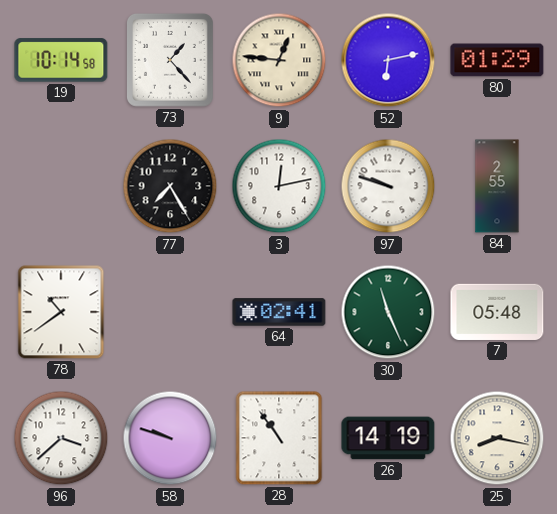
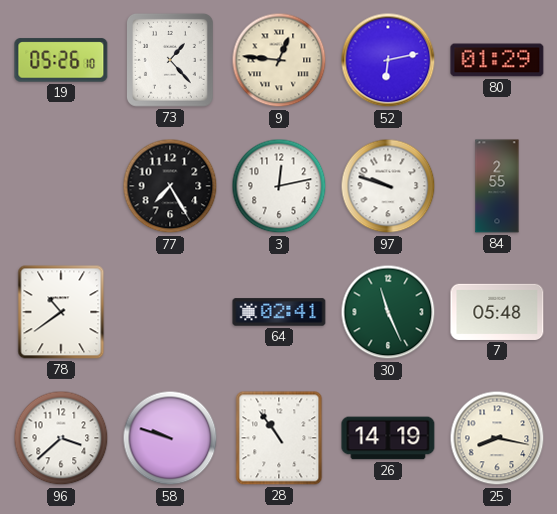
19: 10:14 -> 05:26 (61, 60)
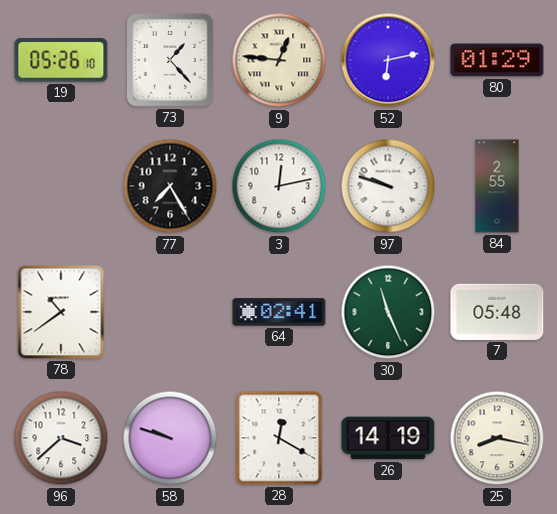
28: 10:54 -> 12:20 (279, 438)
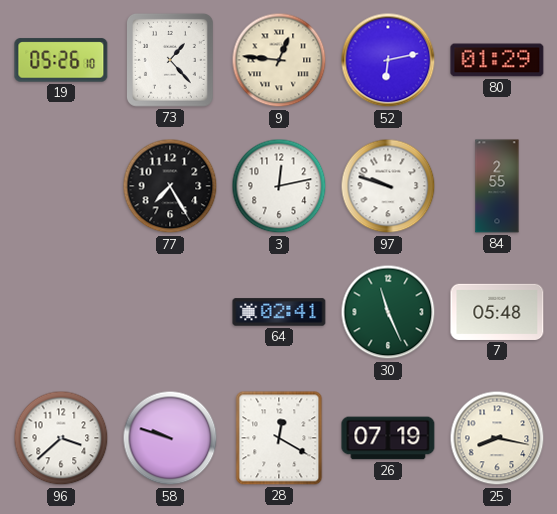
78: 10:39 -> none (61, 312)
26: 14:19 -> 07:19 (388, 438)
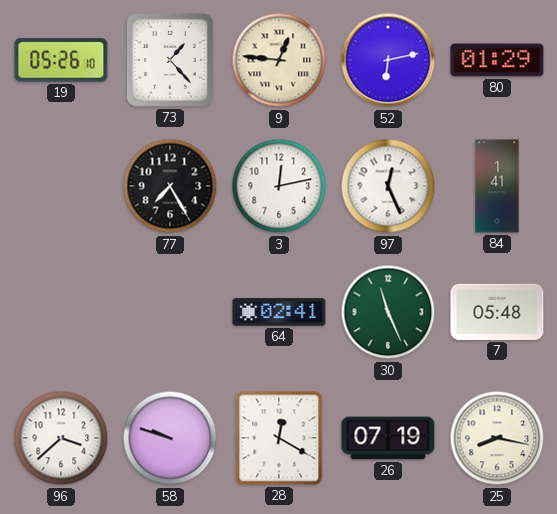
97: 9:48 -> 12:26 (388, 186)
84: 2:55 -> 1:41 (497, 186)
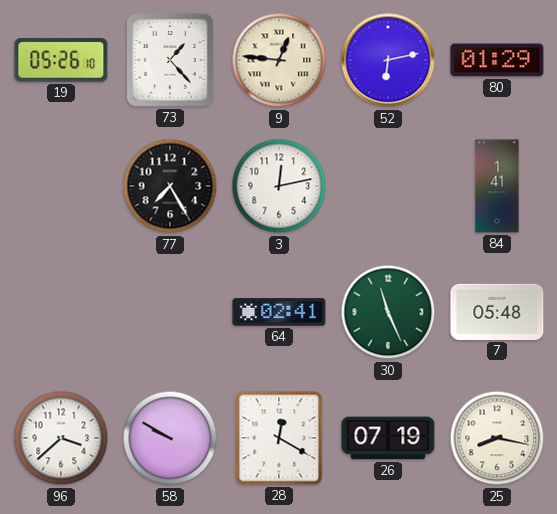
97: 12:26 -> none (388, 186)
58: 9:48 -> 9:50 (170, 438)
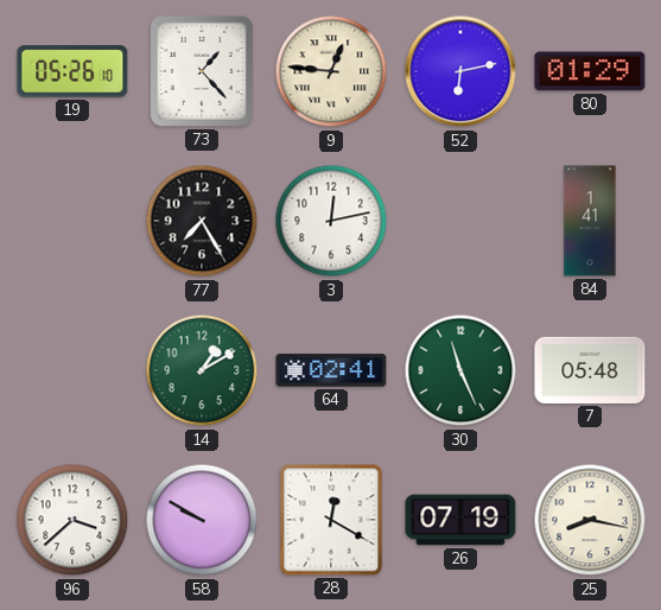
14: none -> 1:10 (202, 370)
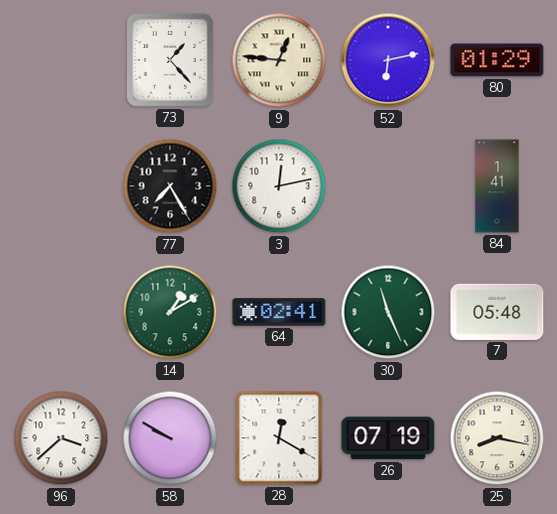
19: 05:26 -> none (72, 71)
